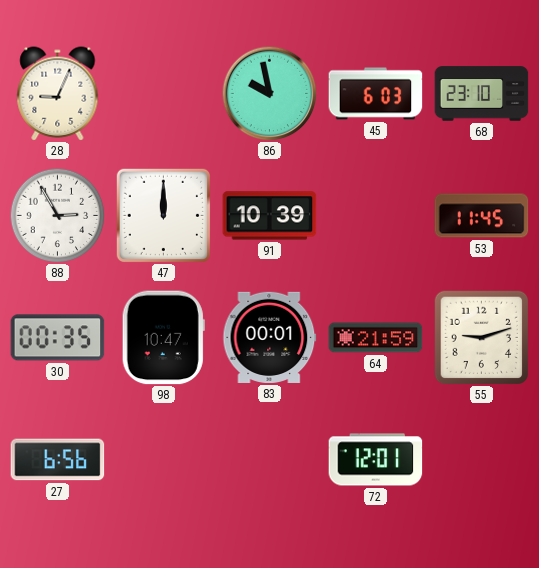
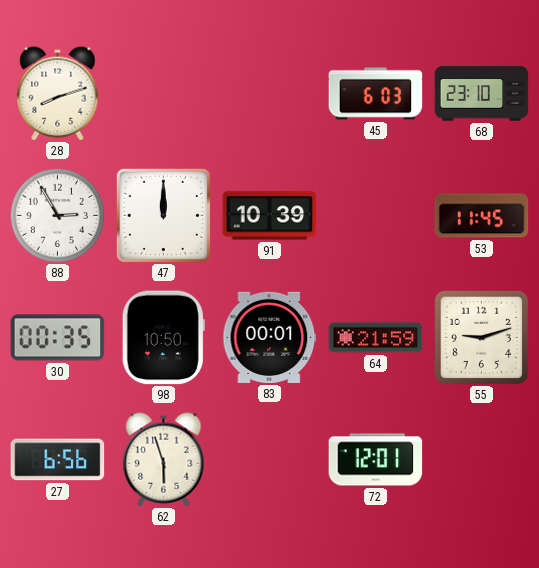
28: 9:04 -> 8:12 (58, 94)
86: 9:58 -> none (269, 93)
98: 10:47 -> 10:50 (163, 338)
62: none -> 5:57 (164, 460)
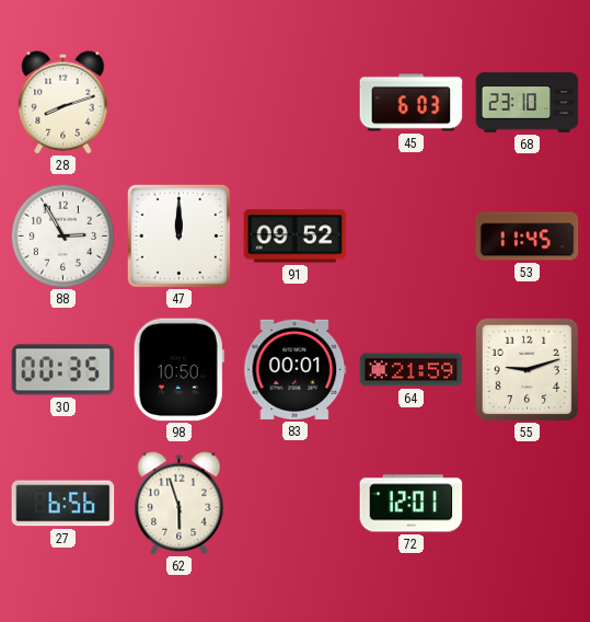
91: 10:39 -> 09:52 (296, 237)
